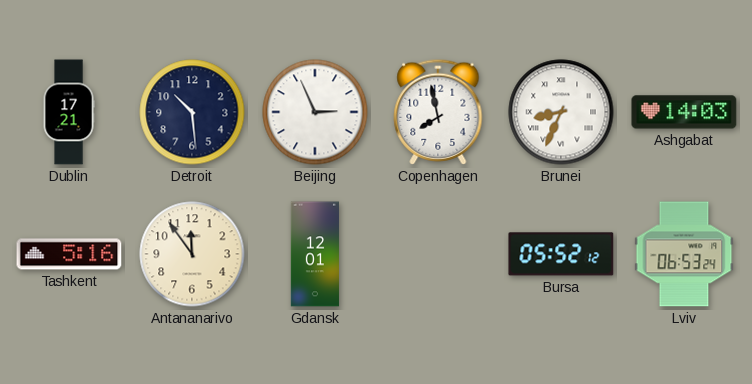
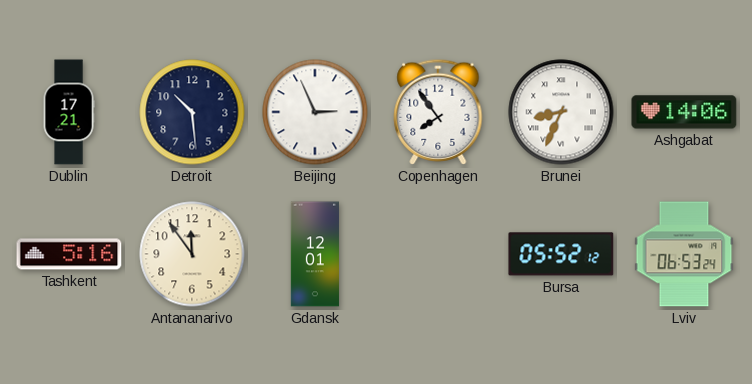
Copenhagen: 7:58 -> 7:54 (438, 112)
Ashgabat: 14:03 -> 14:06 (684, 112)
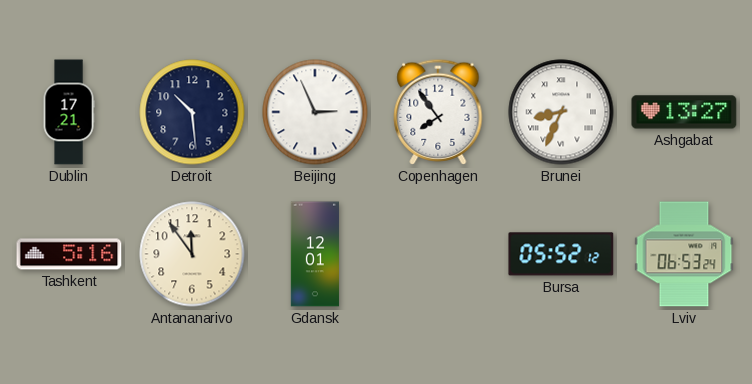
Ashgabat: 14:06 -> 13:27 (684, 112)
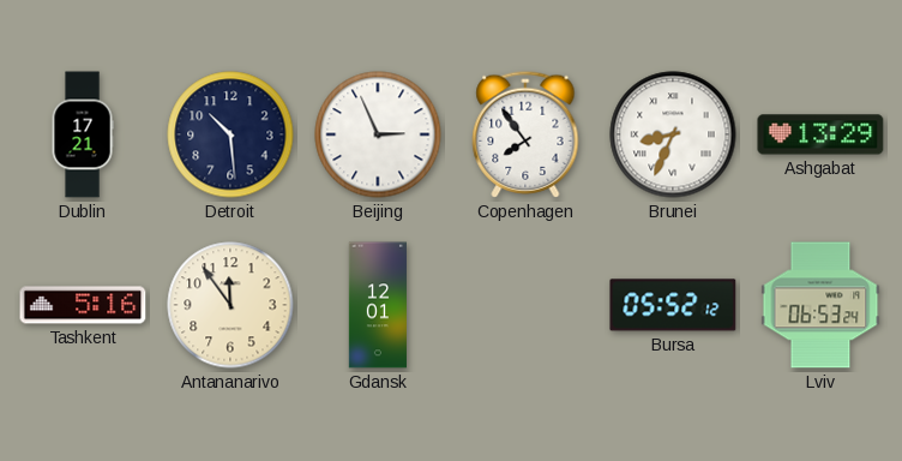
Ashgabat: 13:27 -> 13:29 (820, 134)
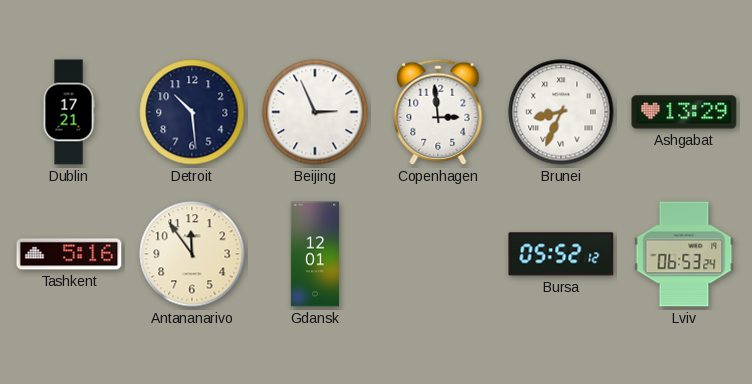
Copenhagen: 7:54 -> 2:59 (438, 112)
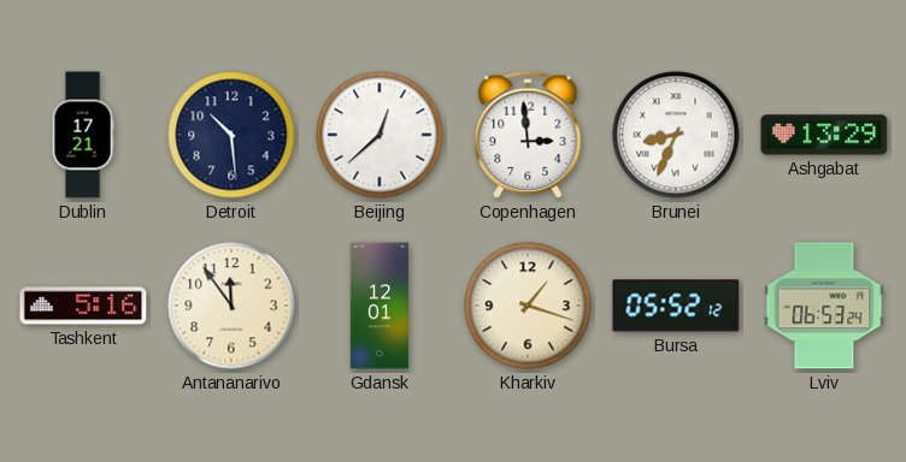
Beijing: 2:56 -> 12:38 (380, 135)
Kharkiv: none -> 1:18 (528, 306)
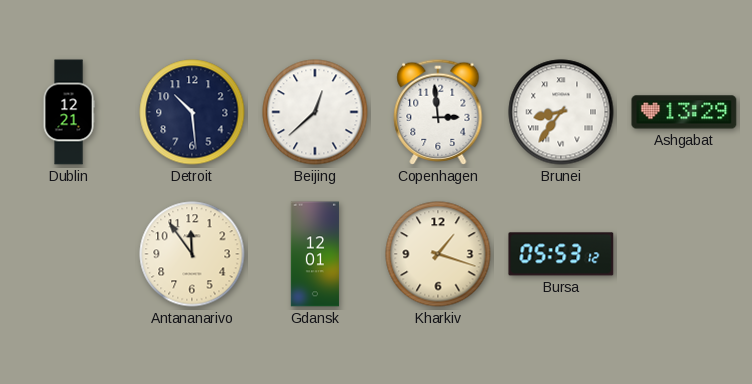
Dublin: 17:21 -> 12:21 (69, 112)
Brunei: 8:34 -> 8:36 (561, 112)
Tashkent: 5:16 -> none (83, 306)
Bursa: 05:52 -> 05:53 (561, 254)
Lviv: 06:53 -> none (824, 306)
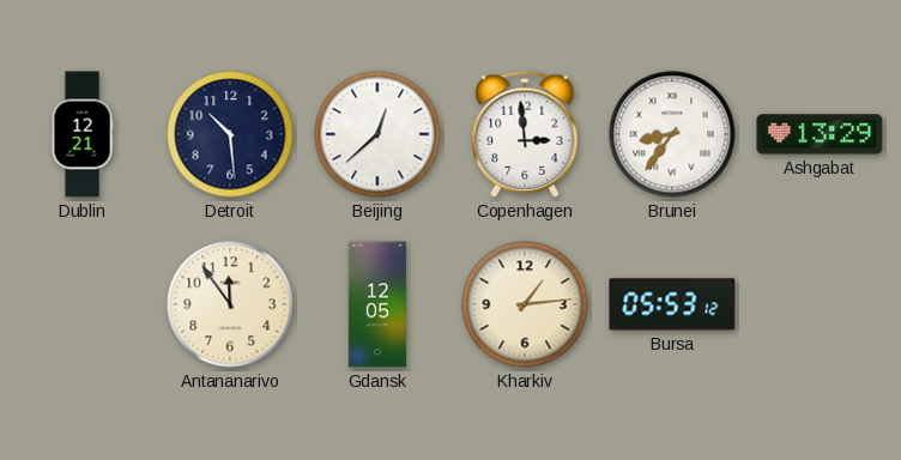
Gdansk: 12:01 -> 12:05 (376, 304)
Kharkiv: 1:18 -> 1:14 (525, 304)
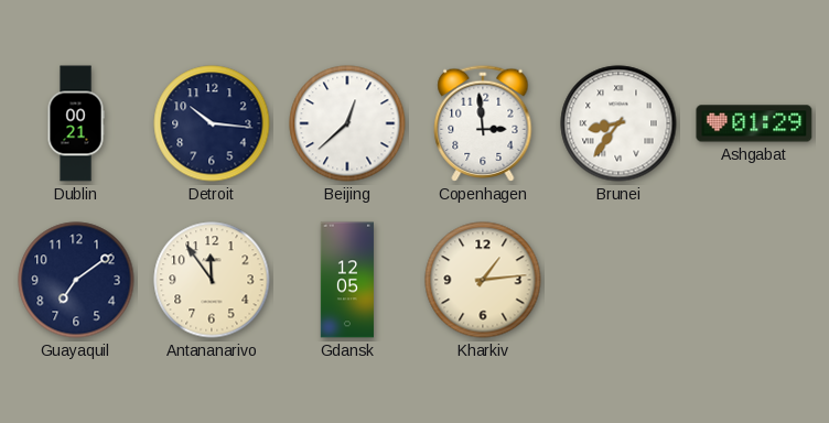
Dublin: 12:21 -> 00:21 (76, 123)
Detroit: 10:29 -> 10:16 (212, 123)
Ashgabat: 13:29 -> 01:29 (754, 123)
Guayaquil: none -> 7:09 (76, 280)
Bursa: 05:53 -> none (672, 304)
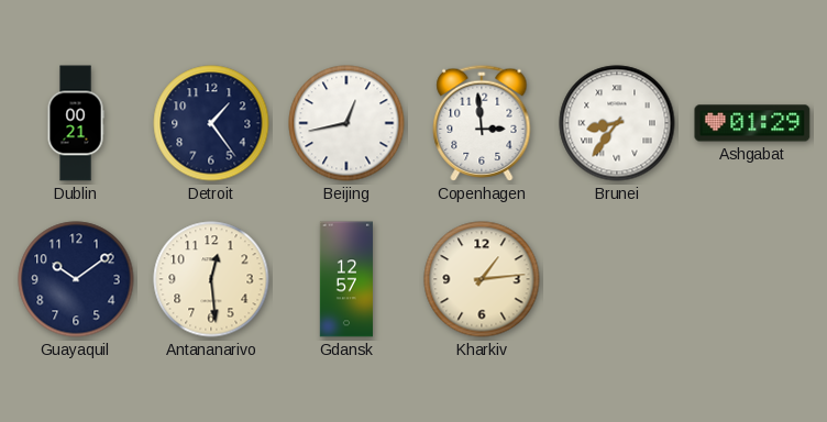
Detroit: 10:16 -> 1:24 (211, 123)
Beijing: 12:38 -> 12:43 (346, 123)
Guayaquil: 7:09 -> 10:09 (76, 279)
Antananarivo: 11:54 -> 12:29 (211, 279)
Gdansk: 12:05 -> 12:57 (345, 279)
